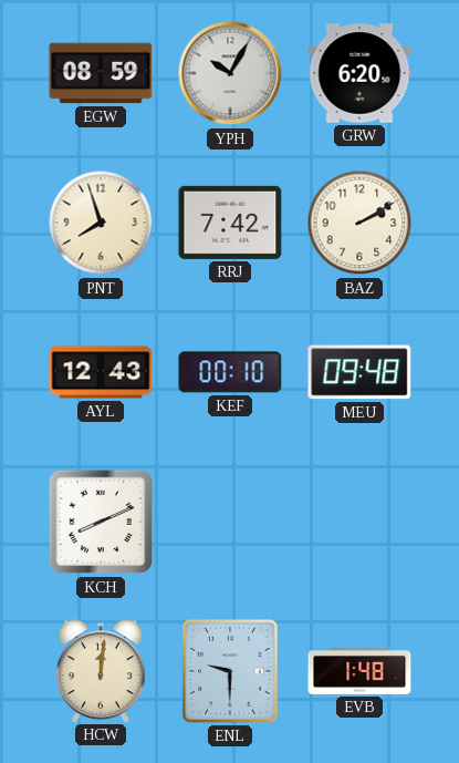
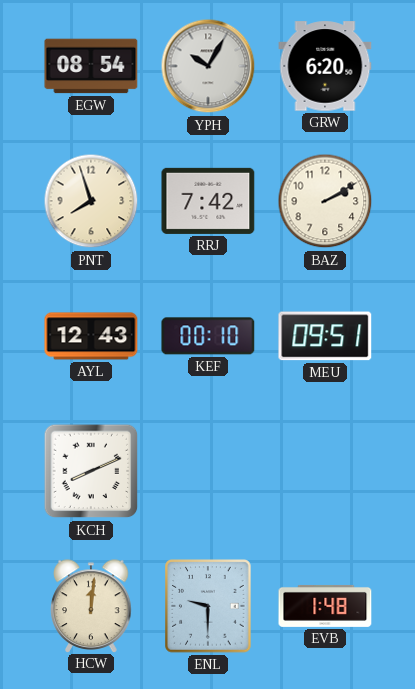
EGW: 08:59 -> 08:54 (91, 66)
MEU: 09:48 -> 09:51 (325, 336)
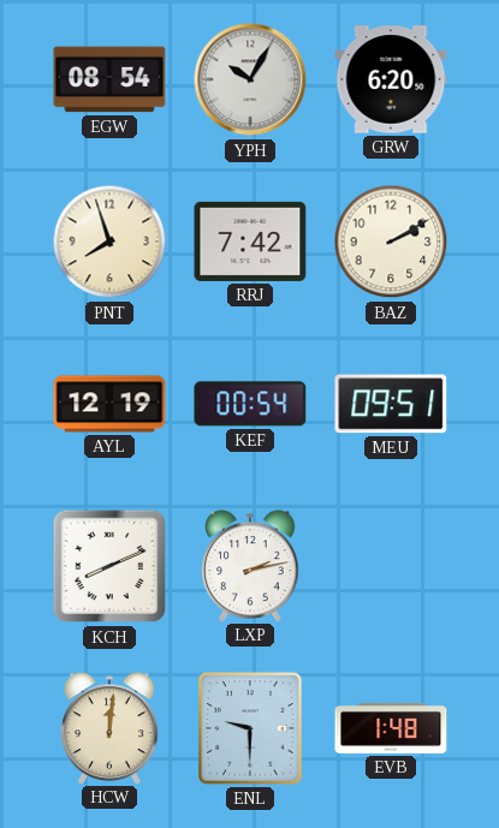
AYL: 12:43 -> 12:19 (109, 404)
KEF: 00:10 -> 00:54 (250, 404)
LXP: none -> 2:13 (250, 566)
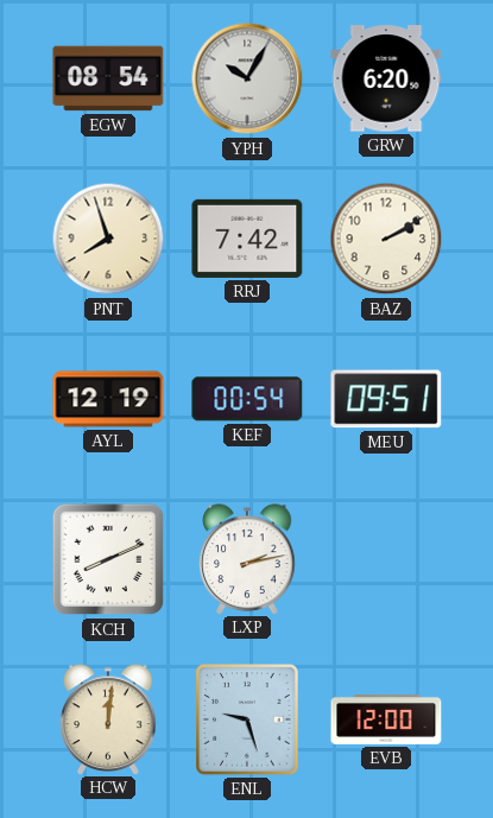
ENL: 9:30 -> 9:27 (247, 719)
EVB: 1:48 -> 12:00 (386, 719)
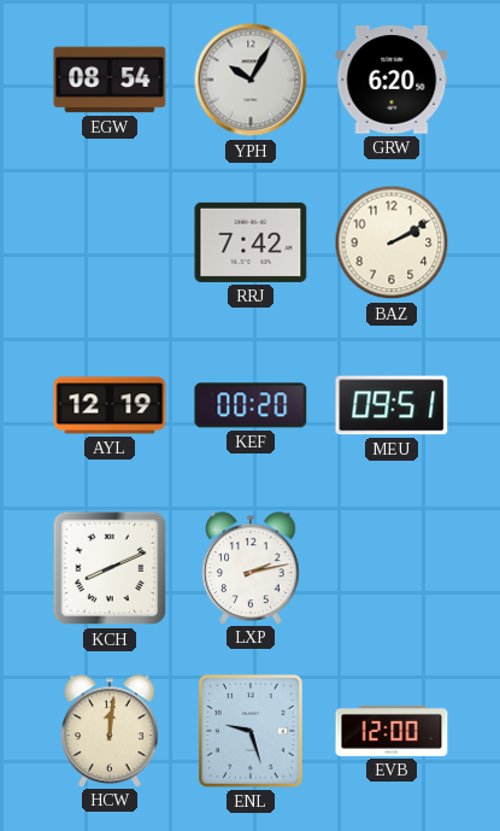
PNT: 7:57 -> none (108, 239)
KEF: 00:54 -> 00:20 (251, 405)
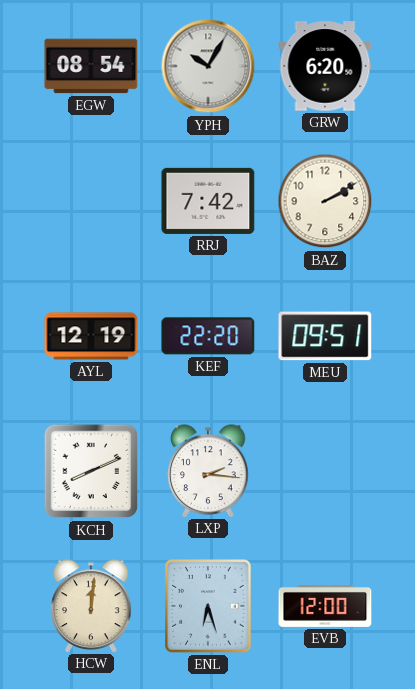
KEF: 00:20 -> 22:20 (208, 336)
LXP: 2:13 -> 2:16 (208, 471)
ENL: 9:27 -> 6:27 (208, 606)
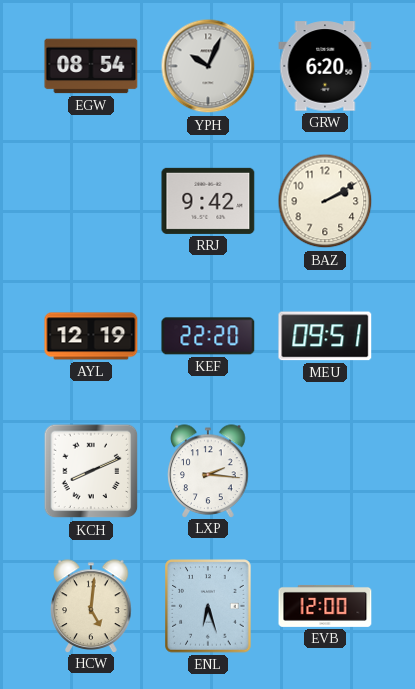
YPH: 10:05 -> 10:04 (208, 66)
RRJ: 7:42 -> 9:42 (208, 201)
HCW: 12:01 -> 5:01 (91, 606)
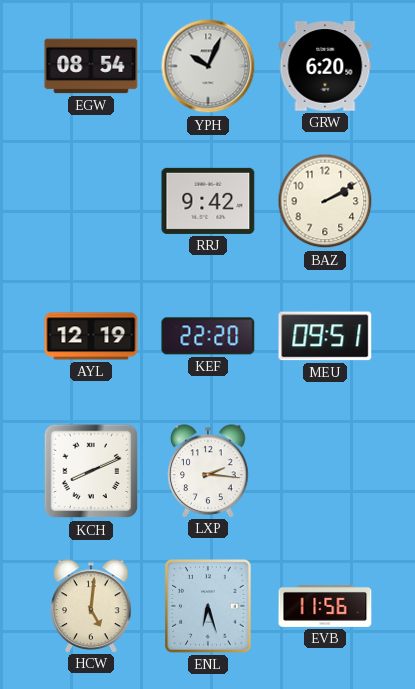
EVB: 12:00 -> 11:56 (325, 606)
